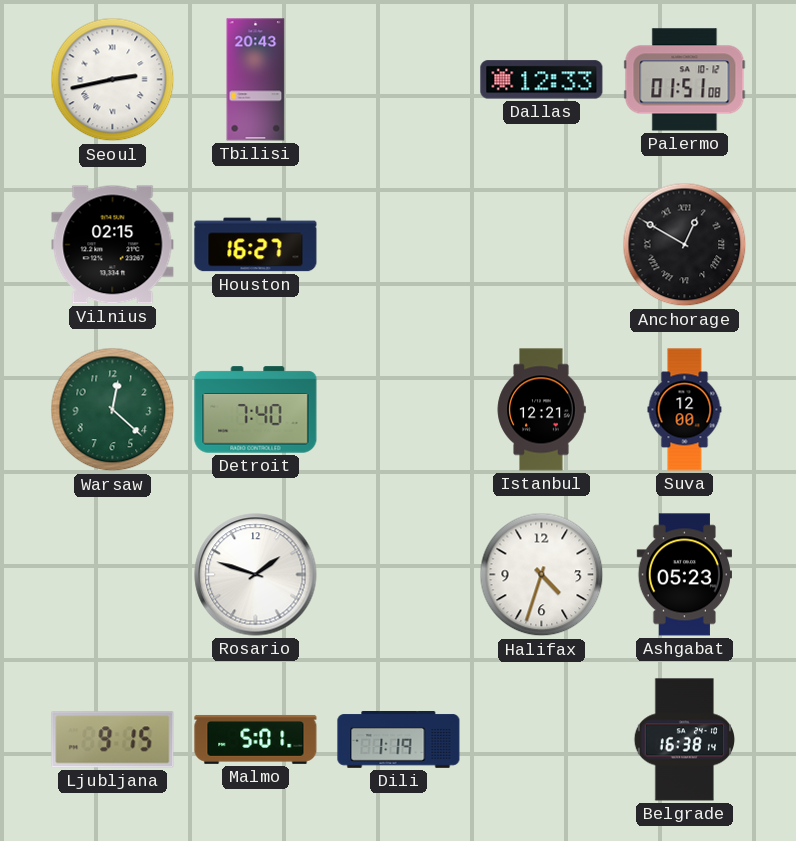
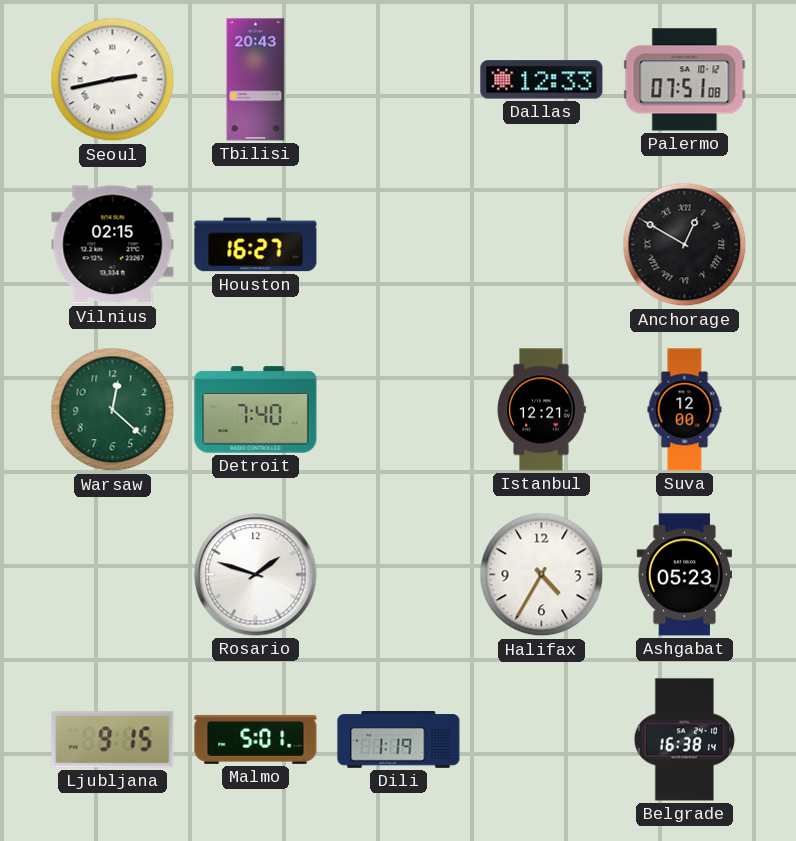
Palermo: 01:51 -> 07:51 (685, 80)
Halifax: 4:33 -> 4:35 (542, 575)
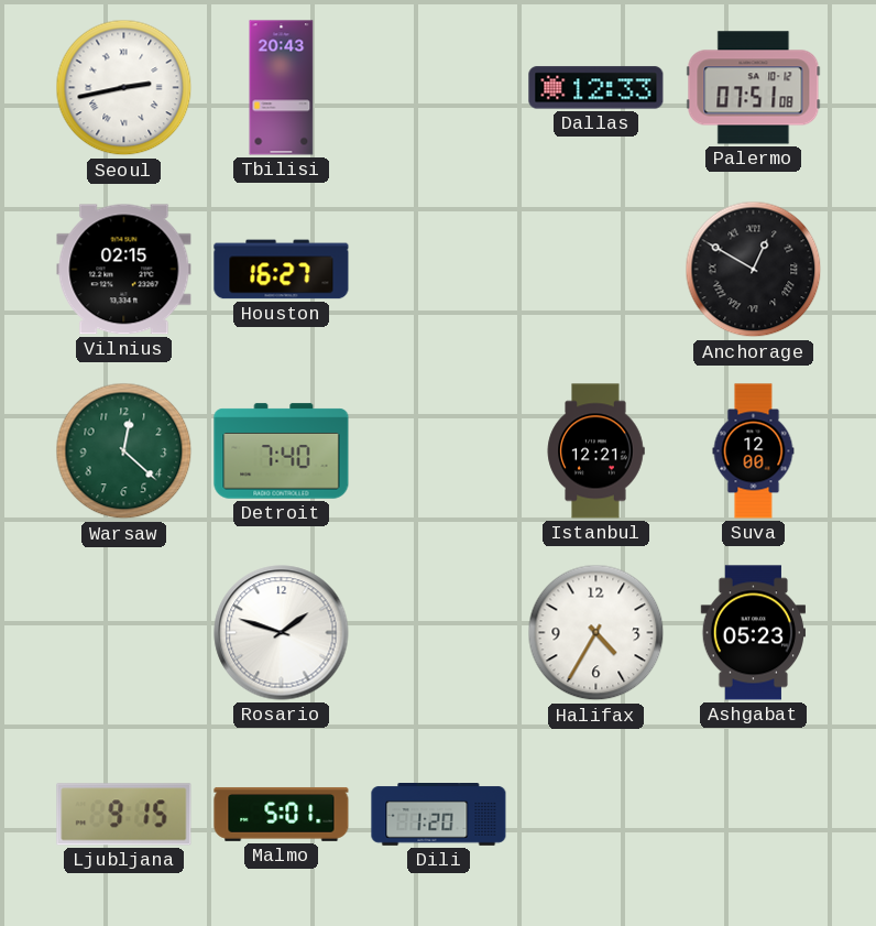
Dili: 1:19 -> 1:20 (439, 815)
Belgrade: 16:38 -> none (685, 740)
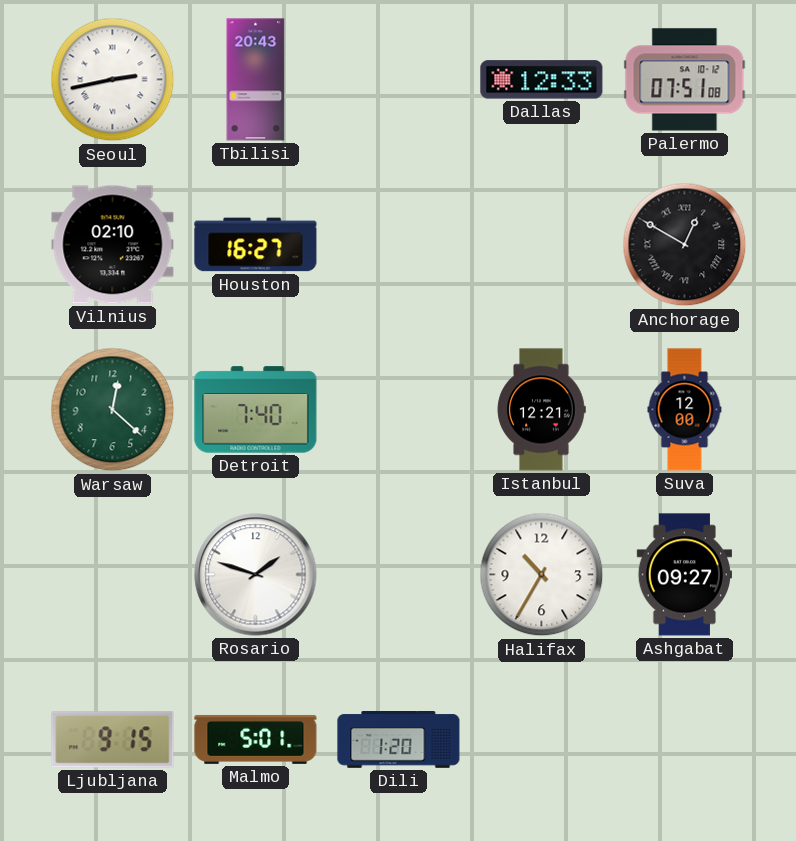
Vilnius: 02:15 -> 02:10 (113, 245)
Halifax: 4:35 -> 10:35 (542, 575)
Ashgabat: 05:23 -> 09:27 (684, 575)
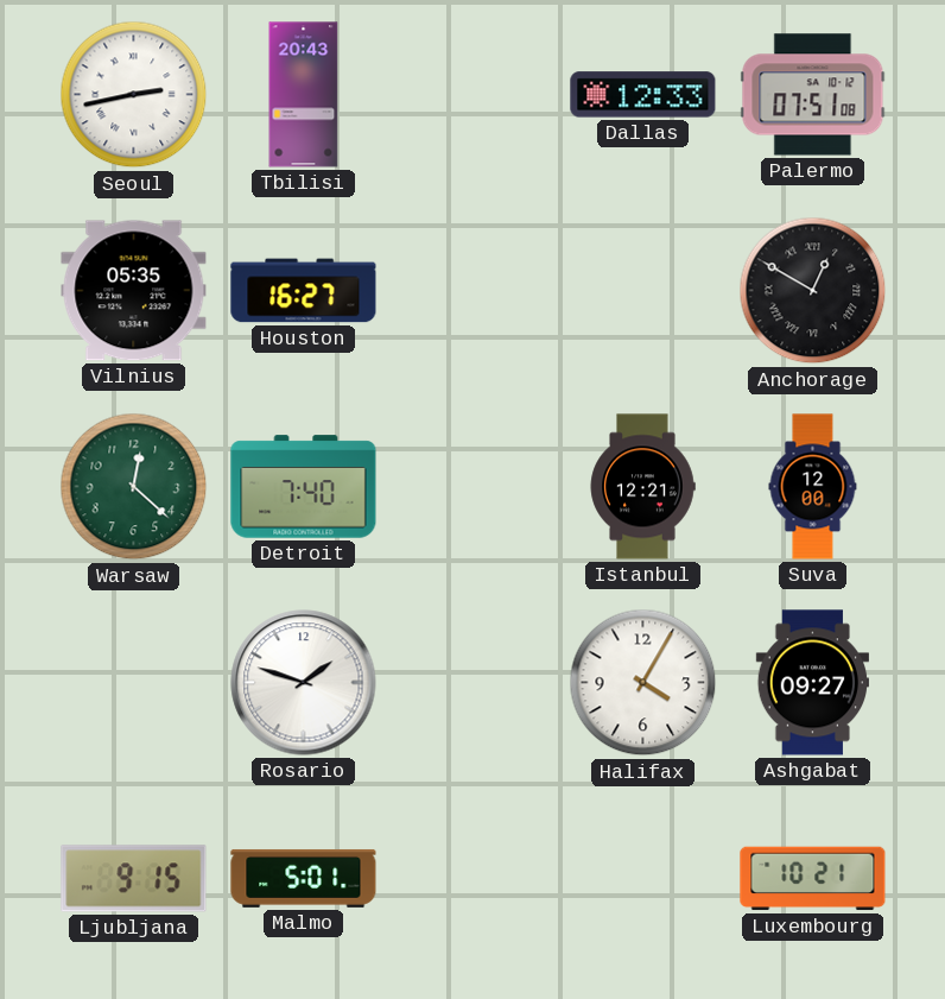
Vilnius: 02:10 -> 05:35 (134, 291)
Halifax: 10:35 -> 4:05 (643, 683)
Dili: 1:20 -> none (399, 740)
Luxembourg: none -> 10:21 (813, 879)
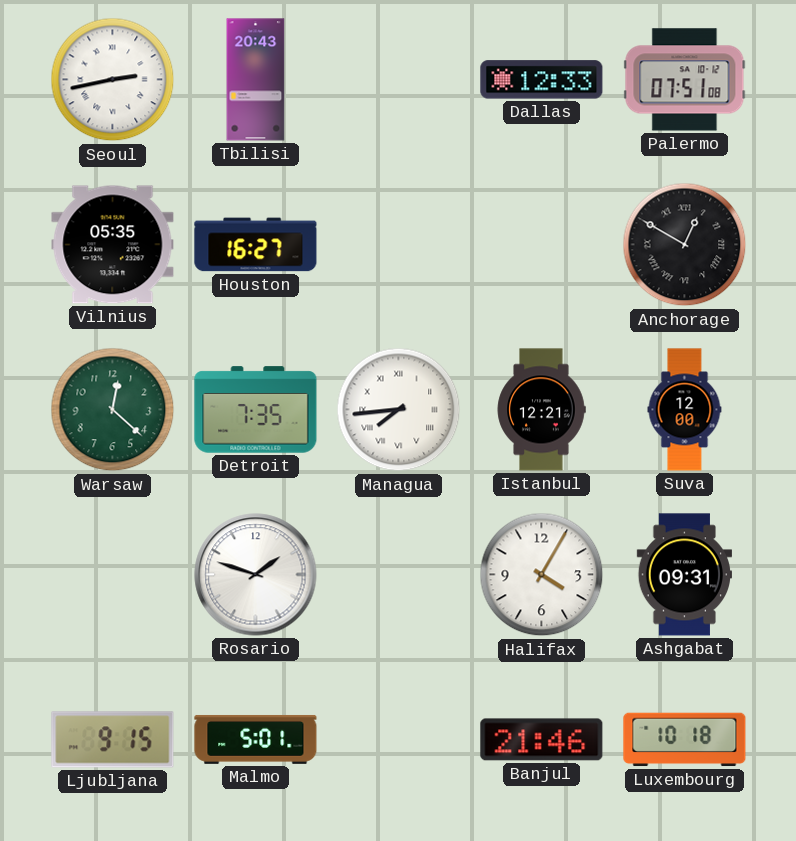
Detroit: 7:40 -> 7:35 (256, 410)
Managua: none -> 7:44 (399, 410)
Ashgabat: 09:27 -> 09:31 (684, 575)
Banjul: none -> 21:46 (542, 740)
Luxembourg: 10:21 -> 10:18 (685, 740)
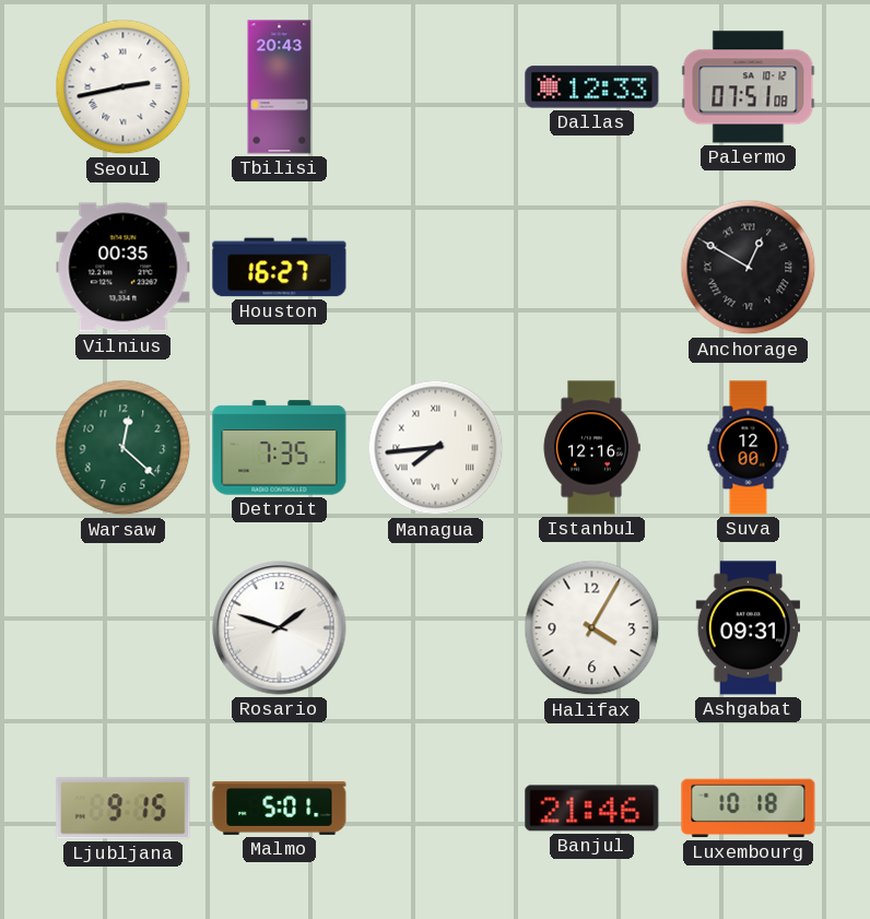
Vilnius: 05:35 -> 00:35 (124, 268)
Istanbul: 12:21 -> 12:16 (591, 448)
